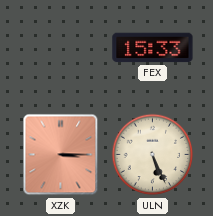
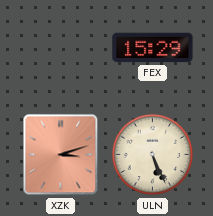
FEX: 15:33 -> 15:29 (153, 48)
XZK: 3:15 -> 3:12 (61, 155)
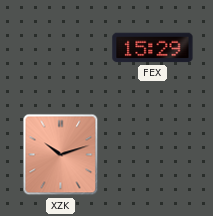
XZK: 3:12 -> 10:12 (61, 155)
ULN: 5:26 -> none (153, 155)
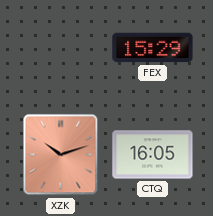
CTQ: none -> 16:05 (153, 155)
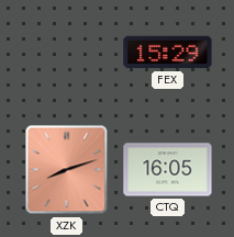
XZK: 10:12 -> 8:12 (67, 170)
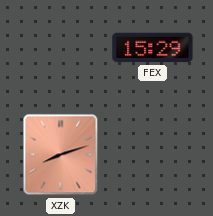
CTQ: 16:05 -> none (168, 170)
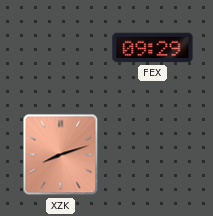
FEX: 15:29 -> 09:29 (153, 48)
